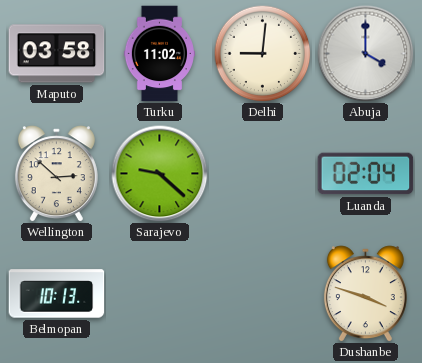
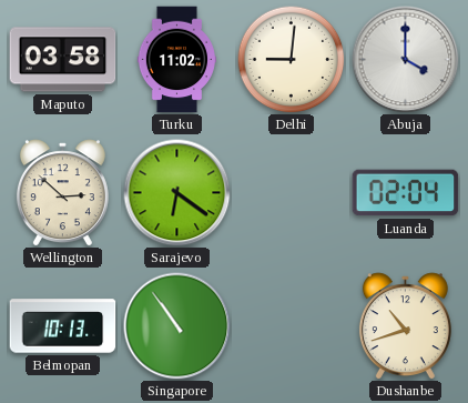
Sarajevo: 9:22 -> 6:21 (177, 193)
Singapore: none -> 10:54 (177, 326)
Dushanbe: 3:48 -> 10:42 (405, 326)
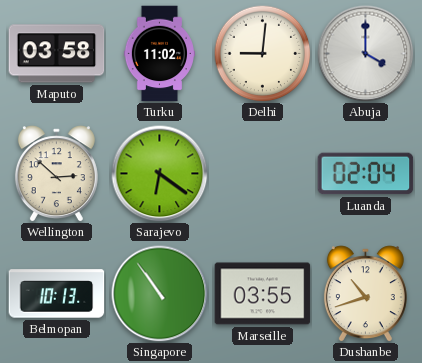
Marseille: none -> 03:55 (263, 294)
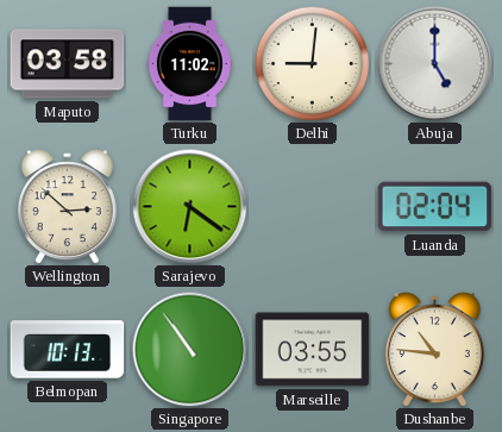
Abuja: 4:00 -> 5:00 (435, 64)
Dushanbe: 10:42 -> 10:46 (434, 350)
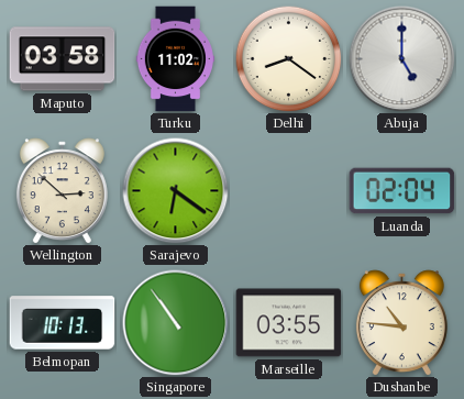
Delhi: 9:01 -> 8:21 (288, 58)
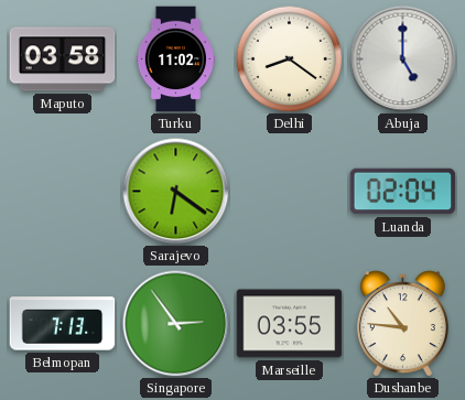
Wellington: 2:52 -> none (62, 191)
Belmopan: 10:13 -> 7:13 (63, 324)
Singapore: 10:54 -> 2:54 (176, 324)
